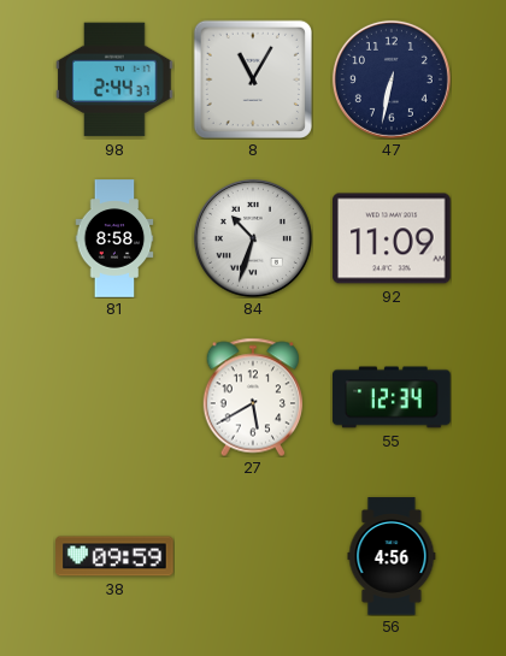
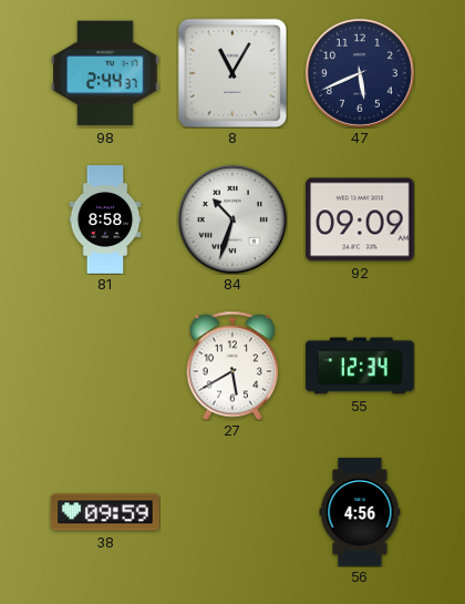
47: 6:32 -> 5:41 (360, 73)
92: 11:09 -> 09:09 (360, 219)
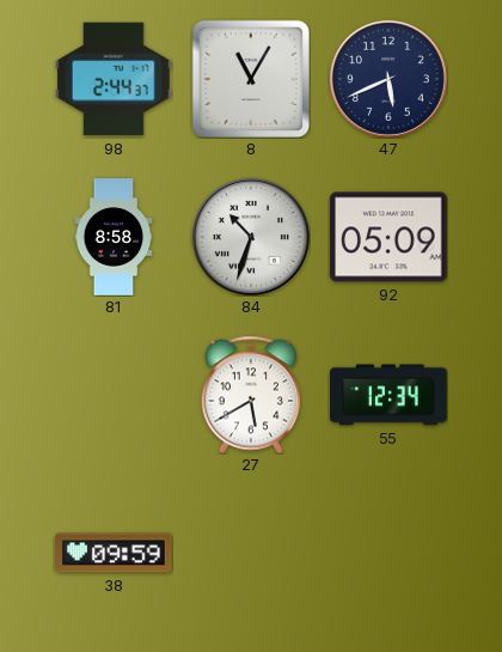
92: 09:09 -> 05:09 (388, 237)
56: 4:56 -> none (360, 512)
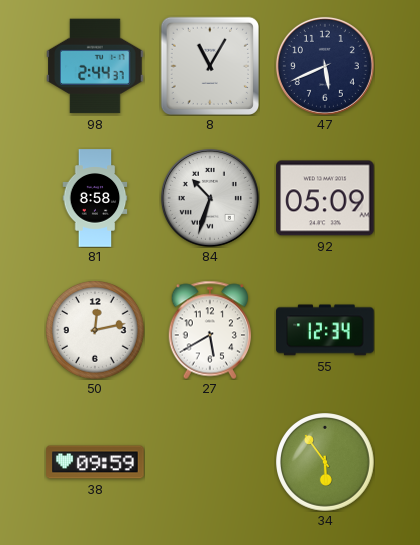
50: none -> 12:13 (96, 331)
34: none -> 5:54 (326, 463)
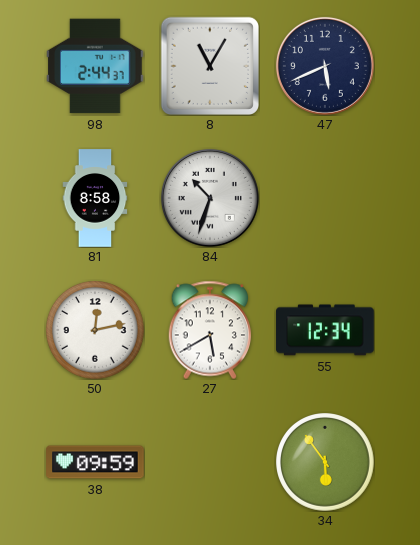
92: 05:09 -> none (325, 198)
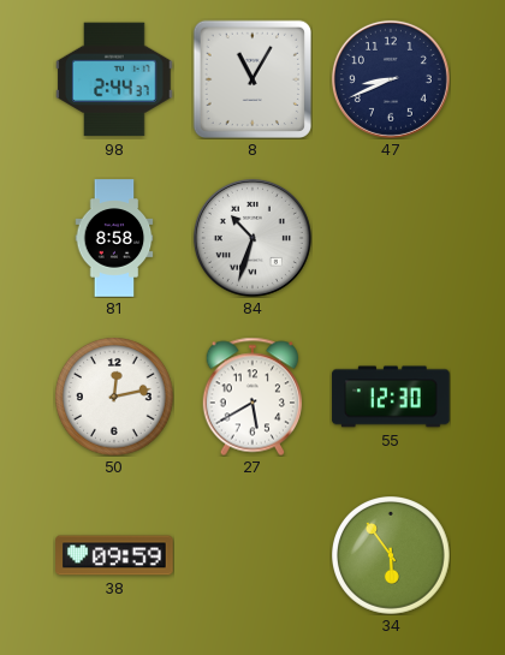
47: 5:41 -> 8:41 (391, 79)
55: 12:34 -> 12:30 (391, 397)
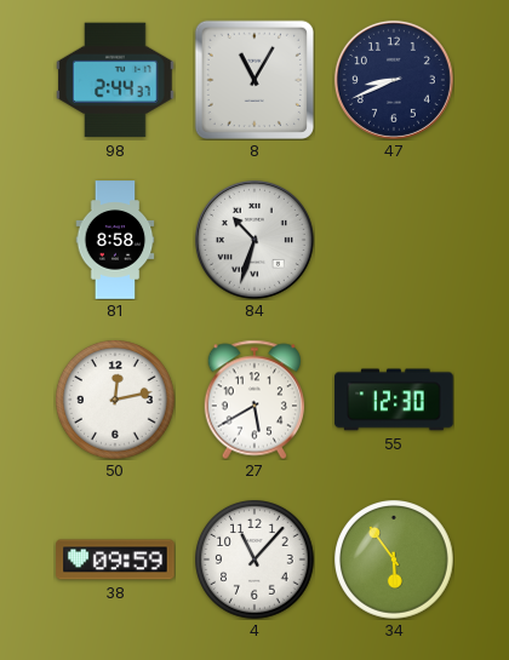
4: none -> 11:07 (256, 561)
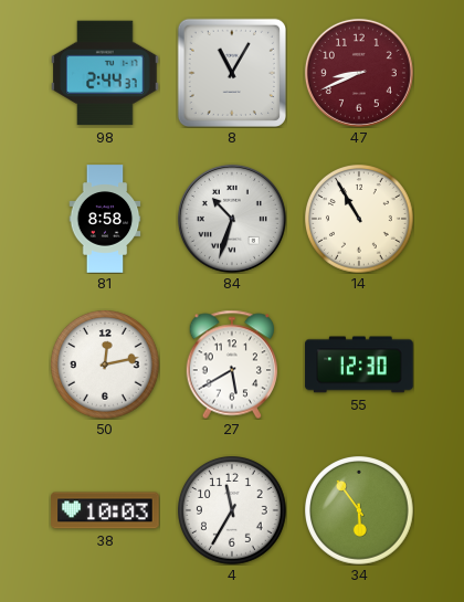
47 dial: navy -> burgundy (359, 73)
14: none -> 10:55 (360, 220)
38: 09:59 -> 10:03 (105, 510)
4: 11:07 -> 11:35 (233, 511)
